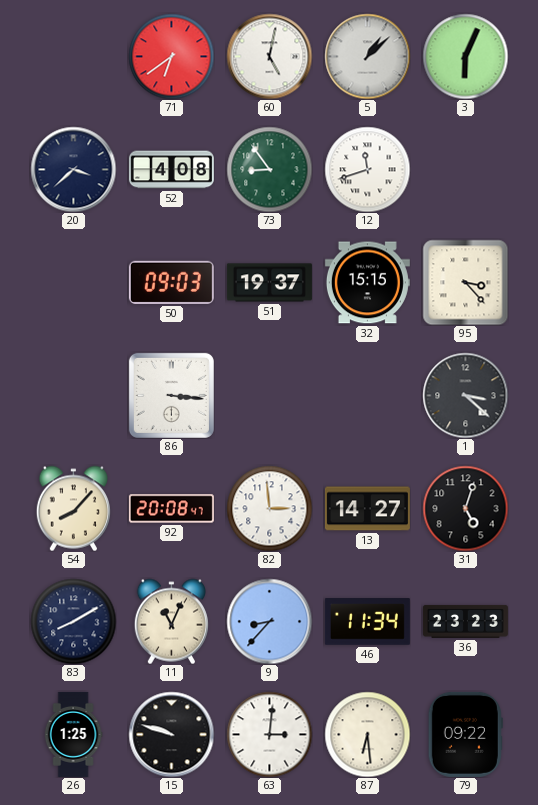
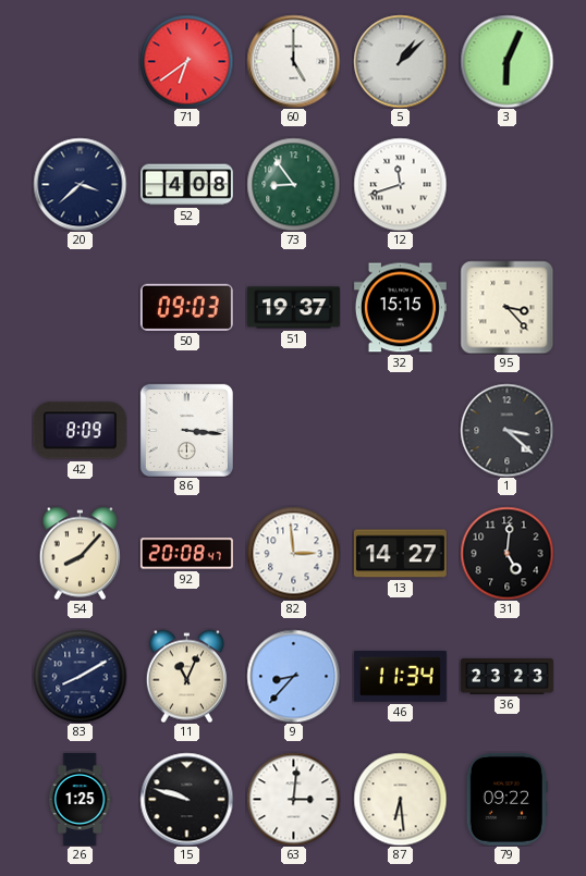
60: 5:02 -> 5:00 (293, 61)
42: none -> 8:09 (80, 431)
31: 5:03 -> 5:01 (506, 553)
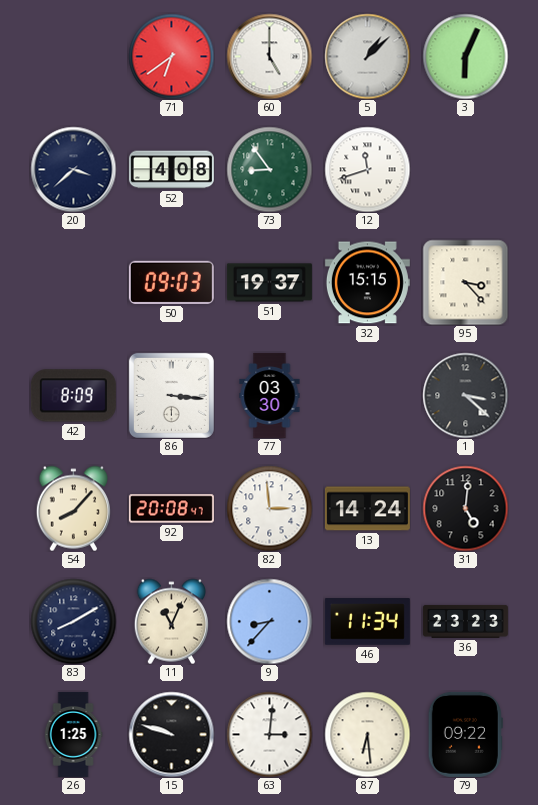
77: none -> 03:30 (270, 395)
13: 14:27 -> 14:24 (367, 509)
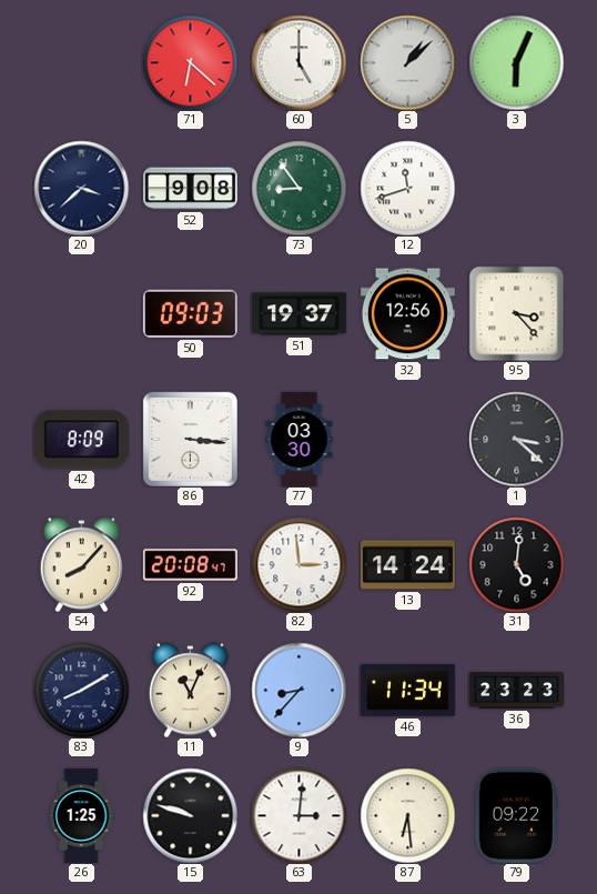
71: 6:39 -> 6:22 (190, 62)
52: 4:08 -> 9:08 (190, 189)
32: 15:15 -> 12:56 (407, 314)
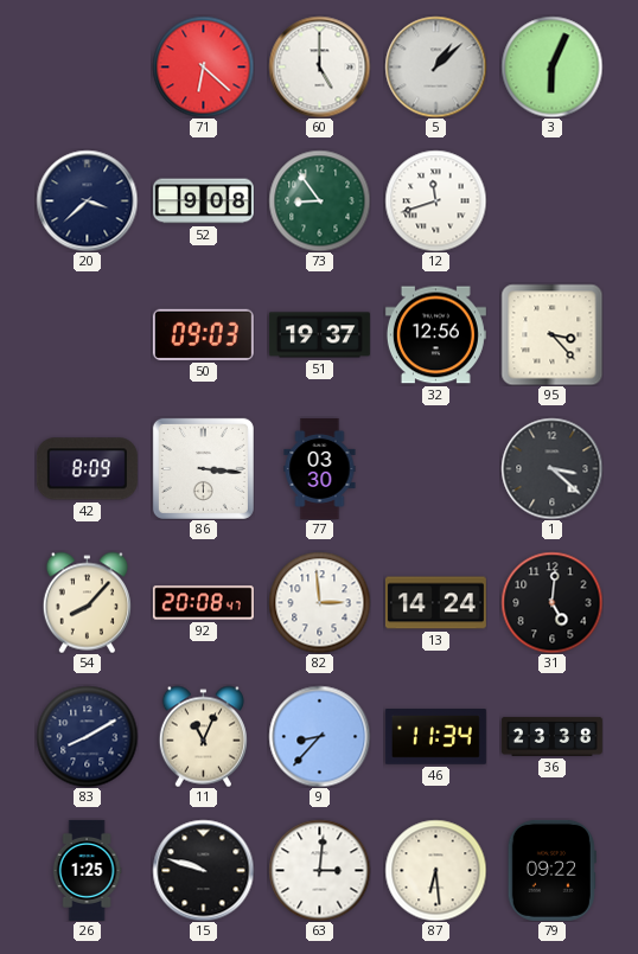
36: 23:23 -> 23:38 (551, 736)
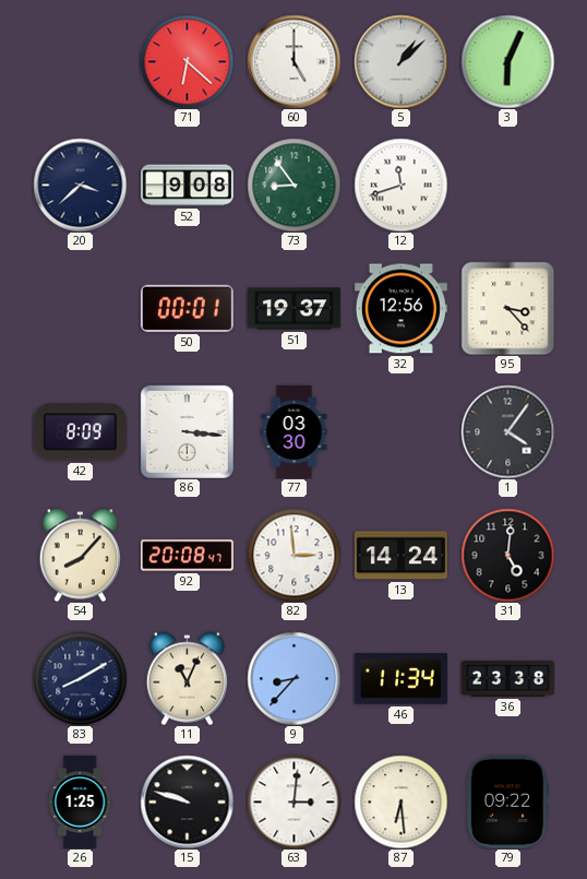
50: 09:03 -> 00:01 (187, 308)
1: 3:22 -> 4:06 (507, 431)
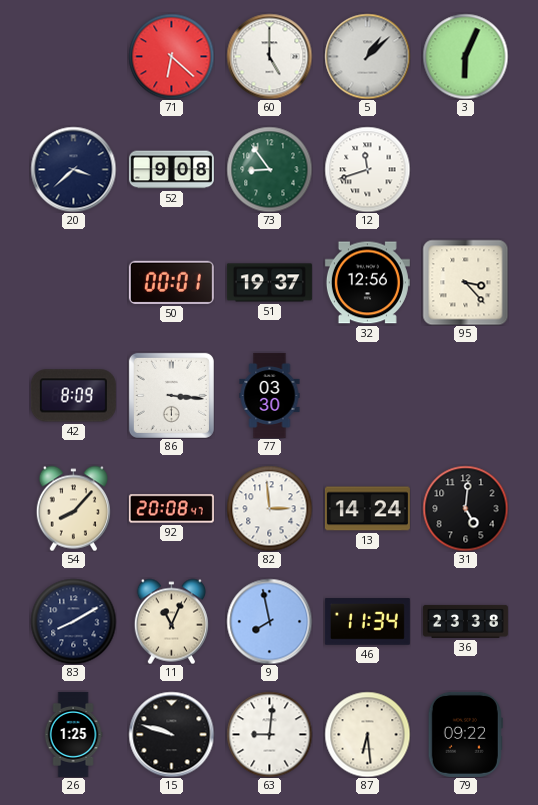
1: 4:06 -> none (507, 431)
9: 8:37 -> 7:58 (269, 621)
63: 3:01 -> 9:01 (269, 734)
